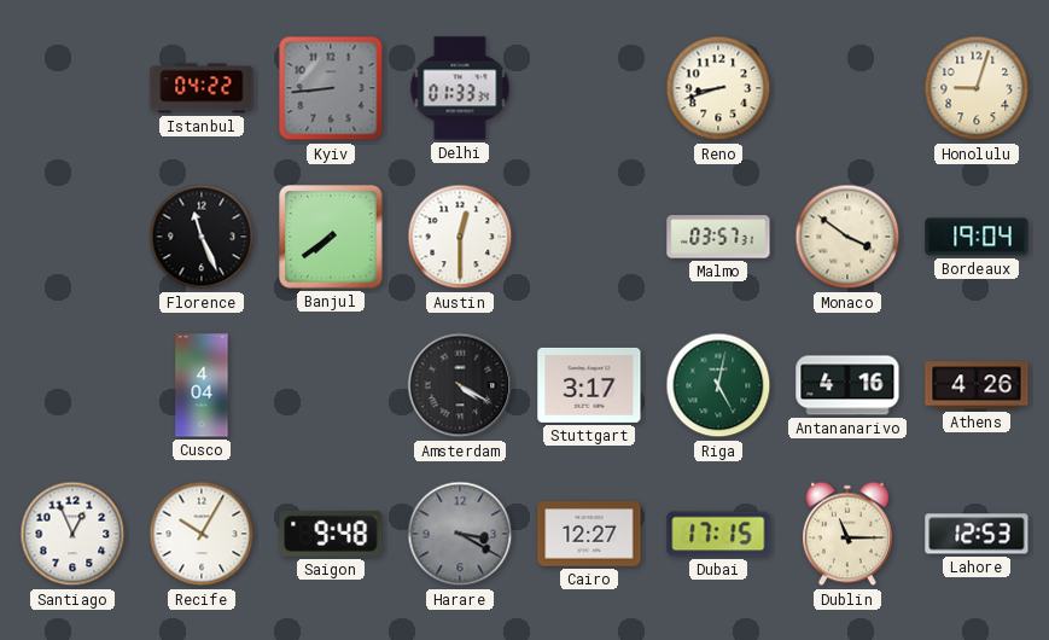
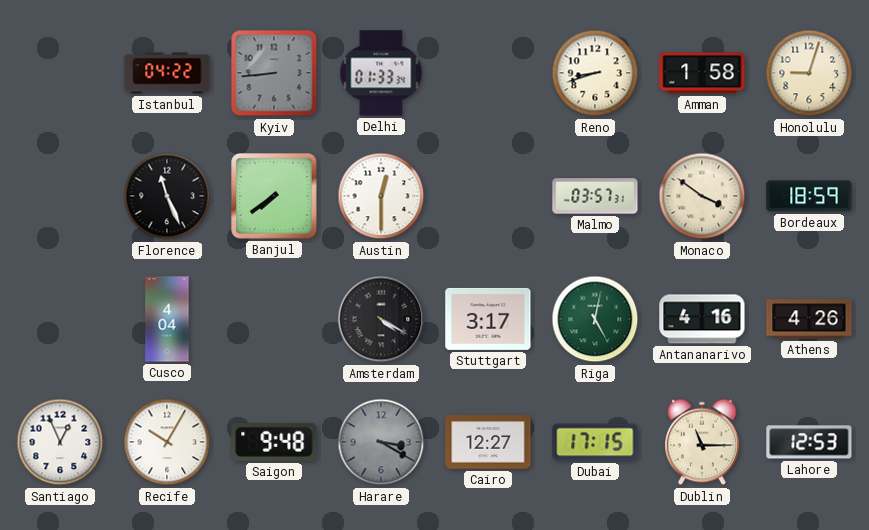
Amman: none -> 1:58 (702, 73)
Bordeaux: 19:04 -> 18:59 (809, 196)
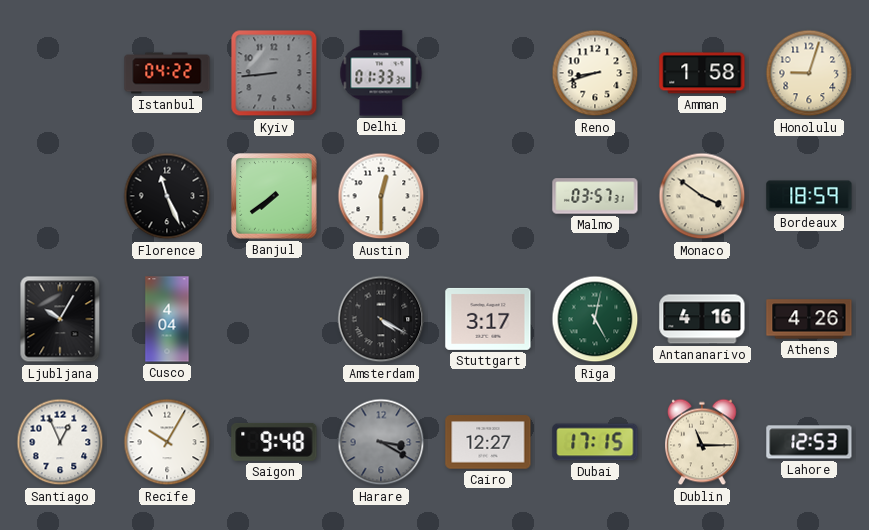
Ljubljana: none -> 10:05 (60, 319)
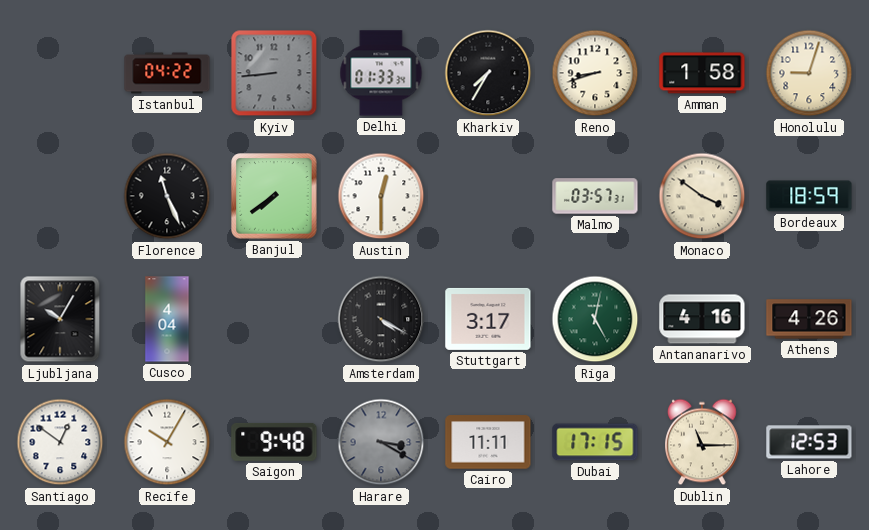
Kharkiv: none -> 7:35 (488, 73)
Santiago: 12:56 -> 12:51 (60, 442)
Cairo: 12:27 -> 11:11 (488, 442)
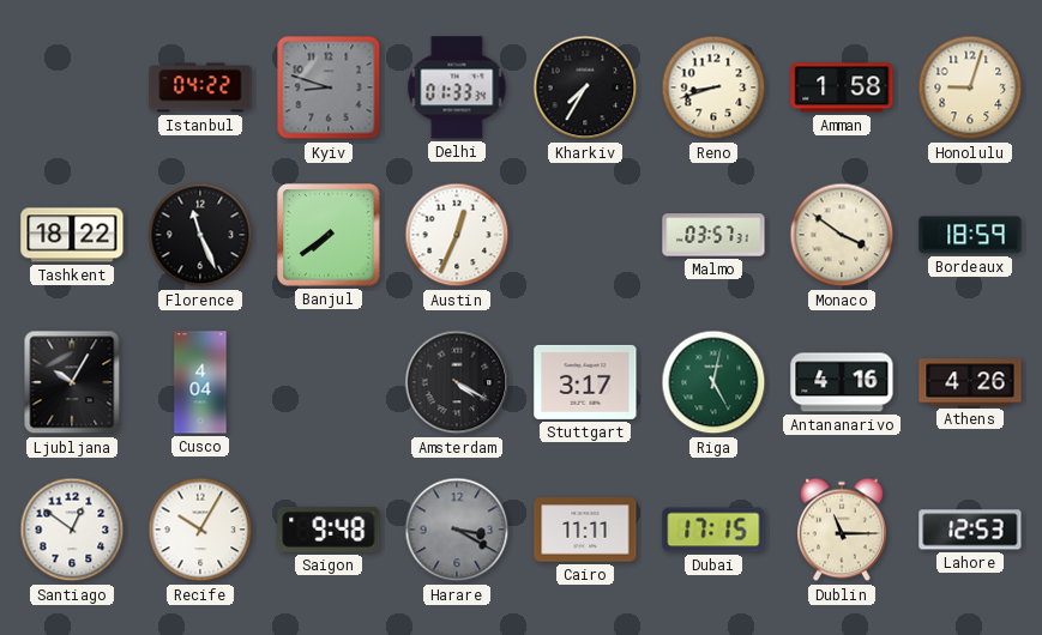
Kyiv: 8:44 -> 8:48 (329, 87)
Tashkent: none -> 18:22 (72, 235)
Austin: 12:30 -> 12:34 (457, 235)
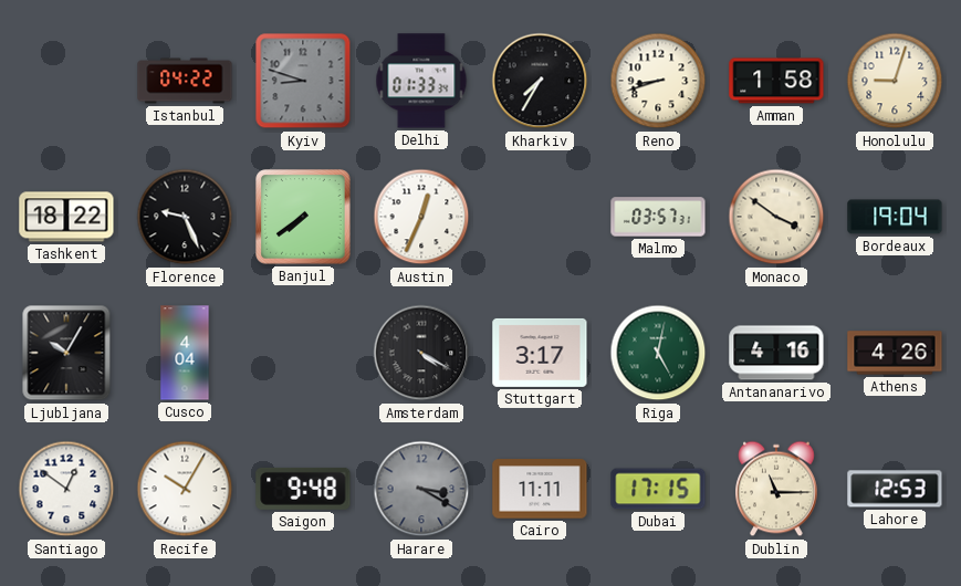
Florence: 11:26 -> 9:26 (185, 217)
Bordeaux: 18:59 -> 19:04 (895, 217)
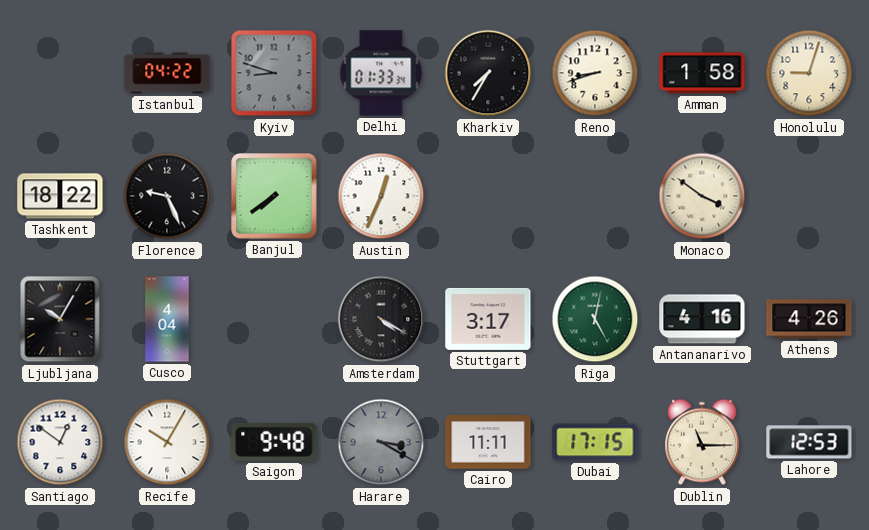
Malmo: 03:57 -> none (658, 217)
Bordeaux: 19:04 -> none (895, 217)
